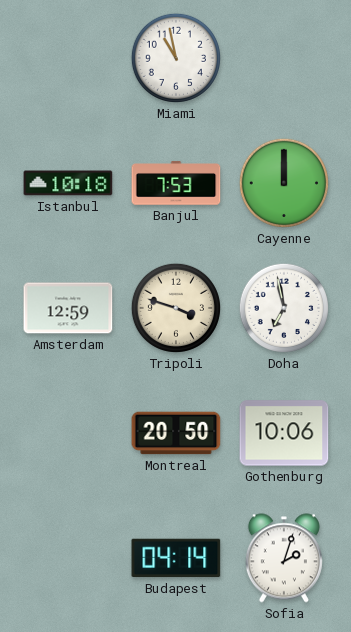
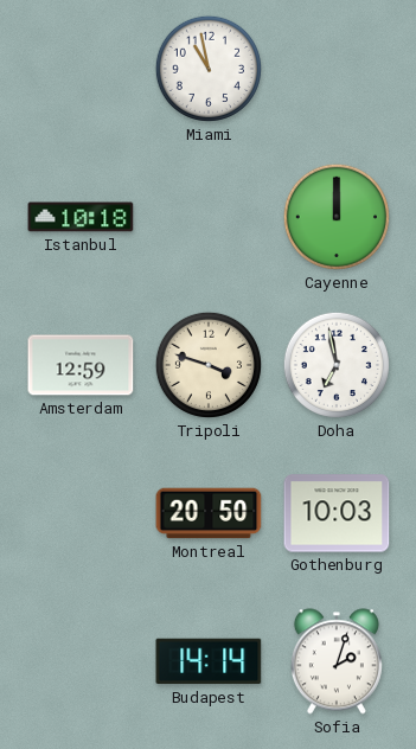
Banjul: 7:53 -> none (176, 183)
Gothenburg: 10:06 -> 10:03 (337, 513)
Budapest: 04:14 -> 14:14 (209, 661)
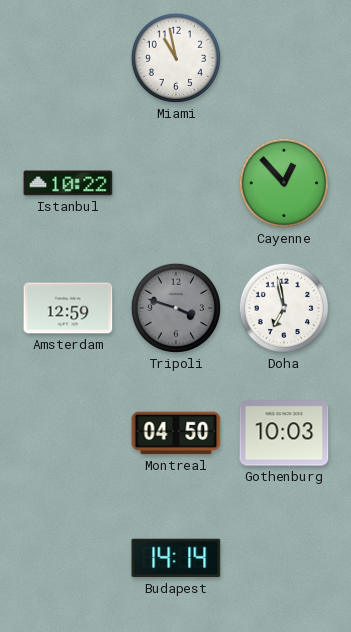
Istanbul: 10:18 -> 10:22 (68, 183)
Cayenne: 12:00 -> 12:53 (284, 183)
Tripoli dial: cream -> grey (176, 308)
Montreal: 20:50 -> 04:50 (176, 433)
Sofia: 2:03 -> none (337, 661)
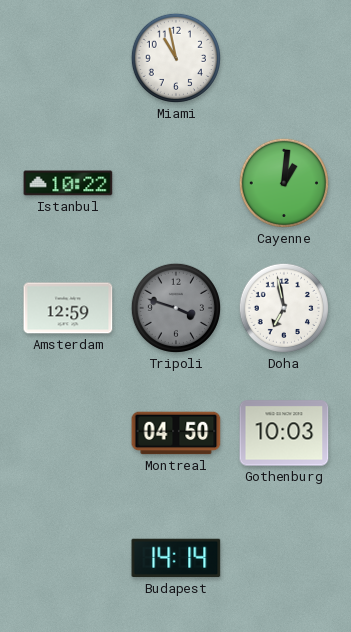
Cayenne: 12:53 -> 1:01 (284, 183)
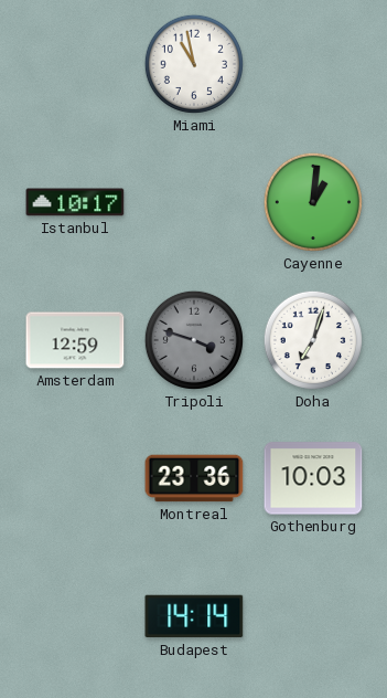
Istanbul: 10:22 -> 10:17 (75, 202)
Doha: 6:58 -> 7:03 (313, 340)
Montreal: 04:50 -> 23:36 (194, 478)
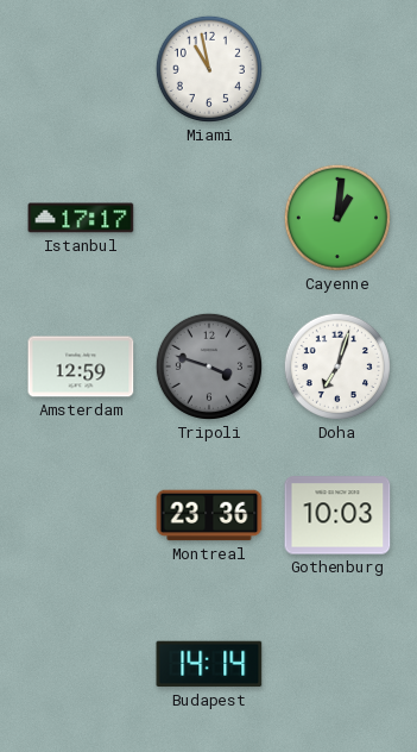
Istanbul: 10:17 -> 17:17 (81, 218)
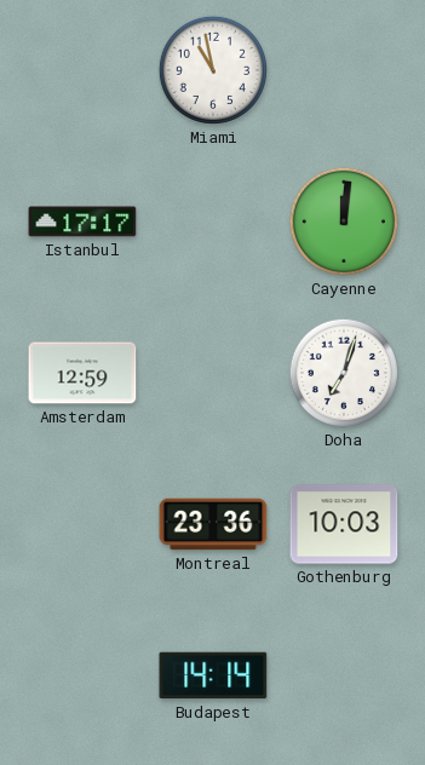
Cayenne: 1:01 -> 12:01 (344, 222)
Tripoli: 3:48 -> none (209, 366)
